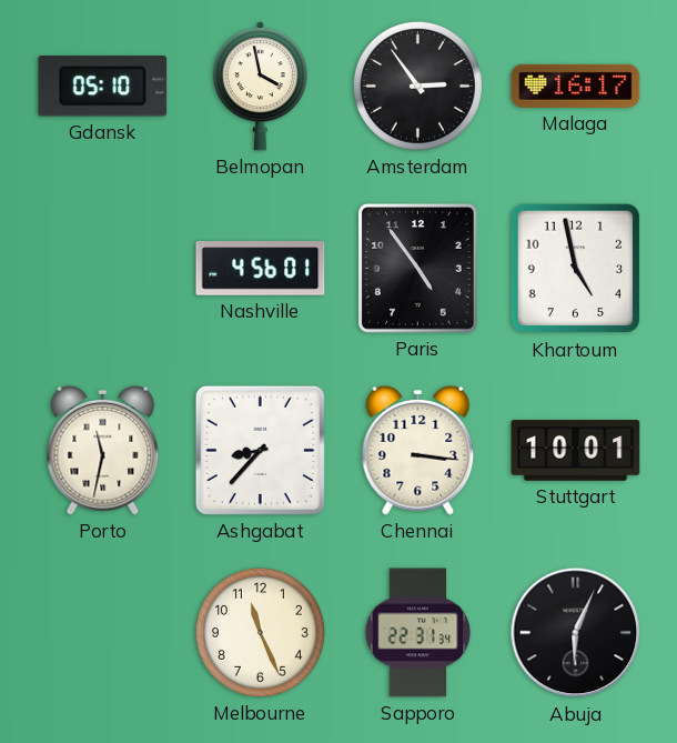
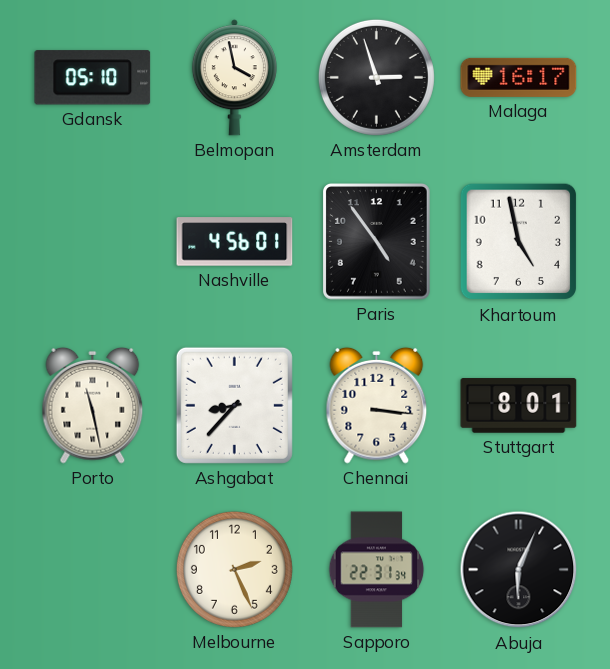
Amsterdam: 2:54 -> 2:57 (376, 77)
Porto: 11:32 -> 11:28 (93, 405)
Stuttgart: 10:01 -> 8:01 (519, 406)
Melbourne: 11:26 -> 2:26 (234, 569)
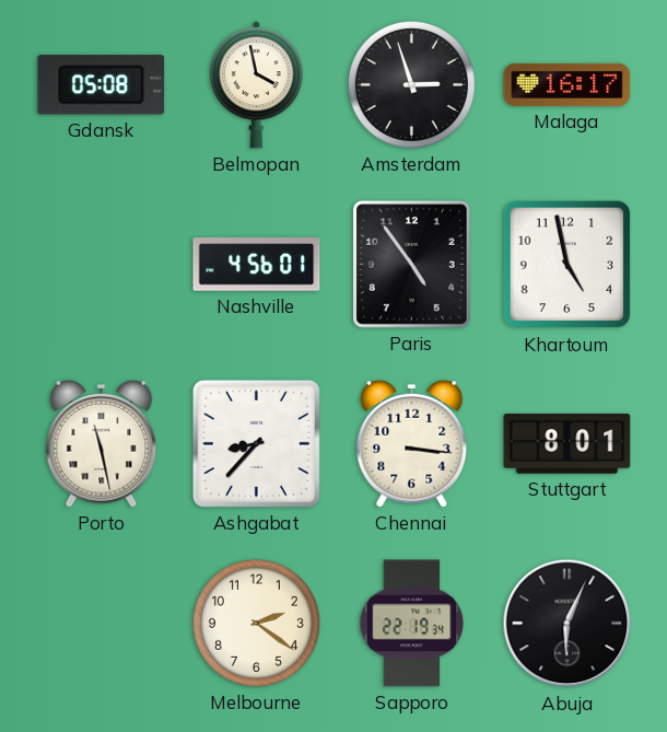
Gdansk: 05:10 -> 05:08 (102, 85)
Melbourne: 2:26 -> 2:21 (256, 623)
Sapporo: 22:31 -> 22:19 (412, 624)
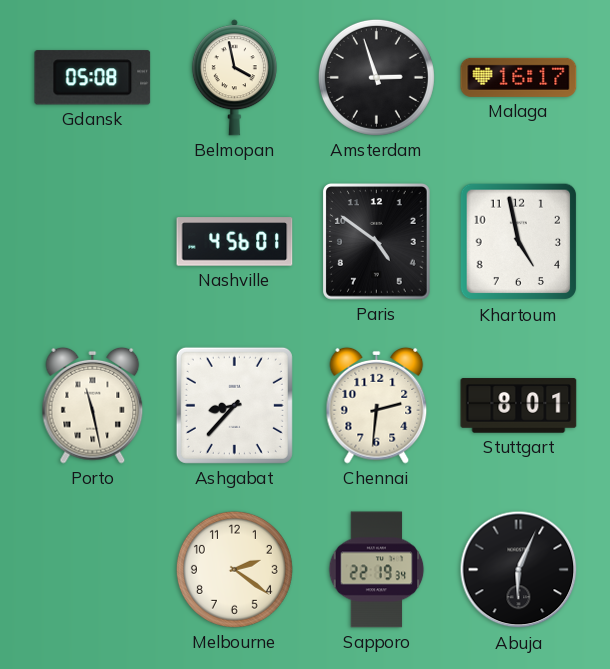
Paris: 4:54 -> 4:51 (377, 242)
Chennai: 3:16 -> 2:31 (377, 405)
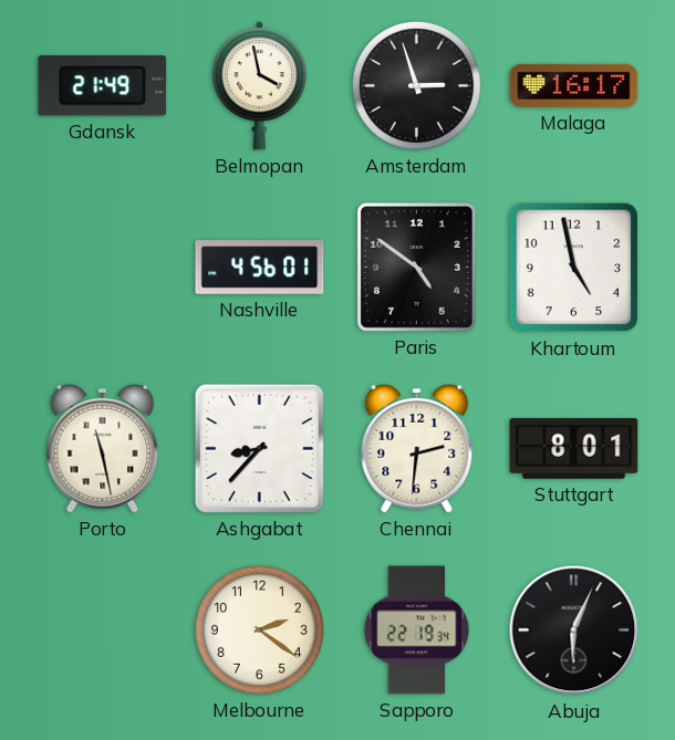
Gdansk: 05:08 -> 21:49 (103, 86)
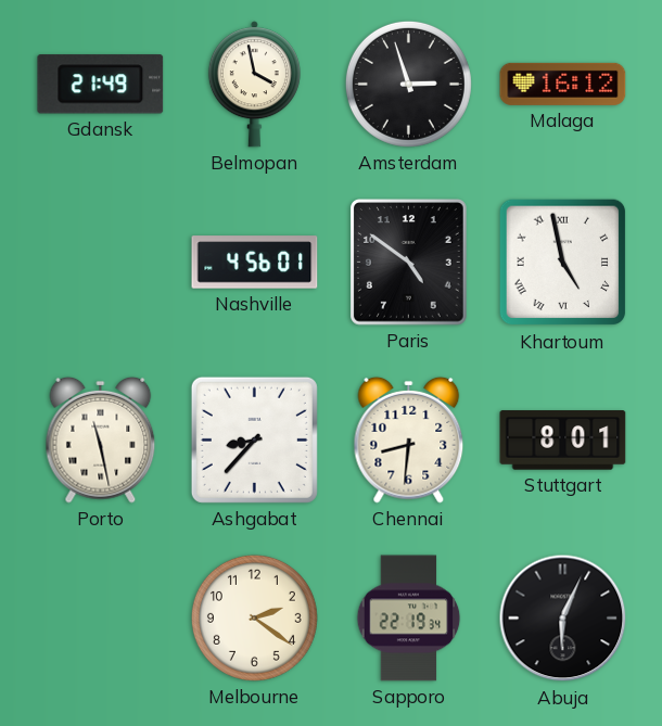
Malaga: 16:17 -> 16:12 (563, 84)
Khartoum numerals: Arabic -> Roman (563, 263)
Chennai: 2:31 -> 8:31 (409, 440)
